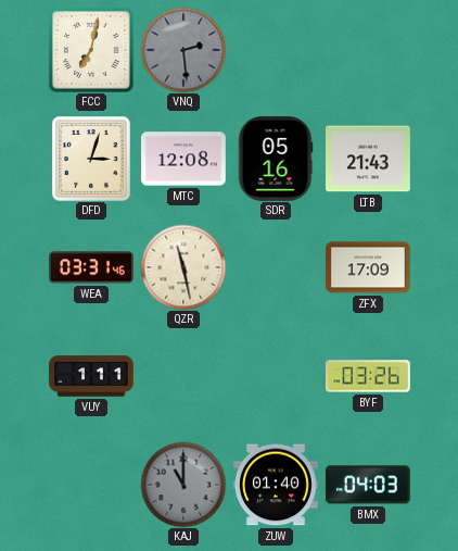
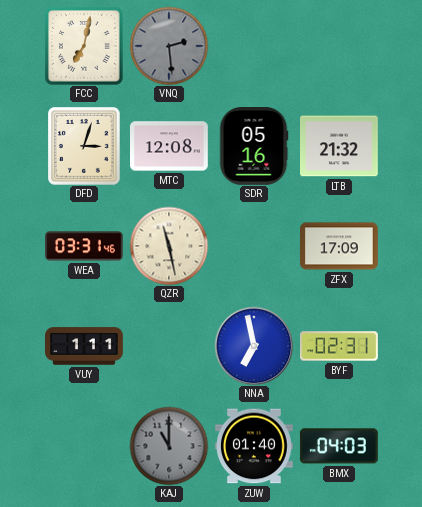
LTB: 21:43 -> 21:32 (340, 146)
NNA: none -> 6:58 (254, 346)
BYF: 03:26 -> 02:31 (340, 346)
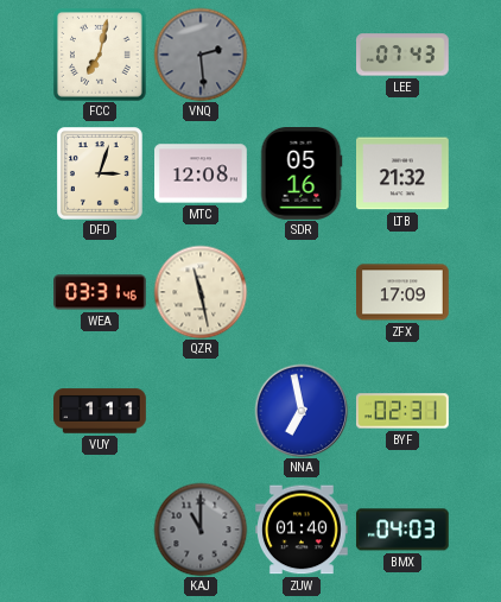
LEE: none -> 07:43 (404, 55)
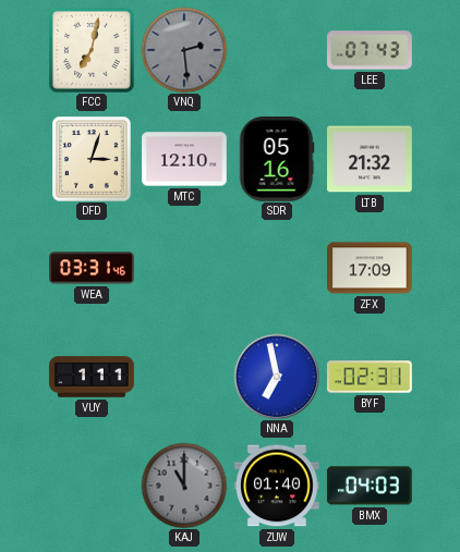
MTC: 12:08 -> 12:10 (185, 159)
QZR: 11:28 -> none (201, 292)
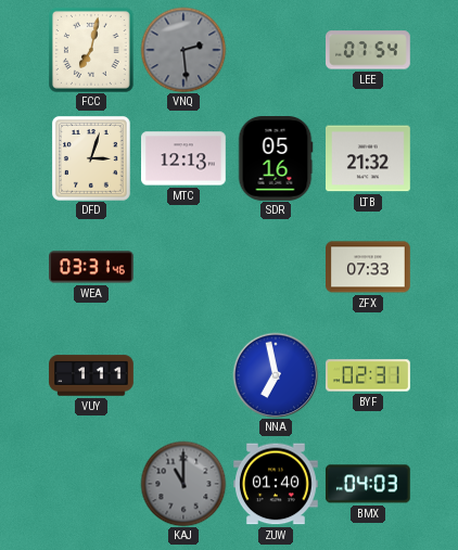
LEE: 07:43 -> 07:54 (369, 50)
MTC: 12:10 -> 12:13 (185, 158)
ZFX: 17:09 -> 07:33 (369, 267)
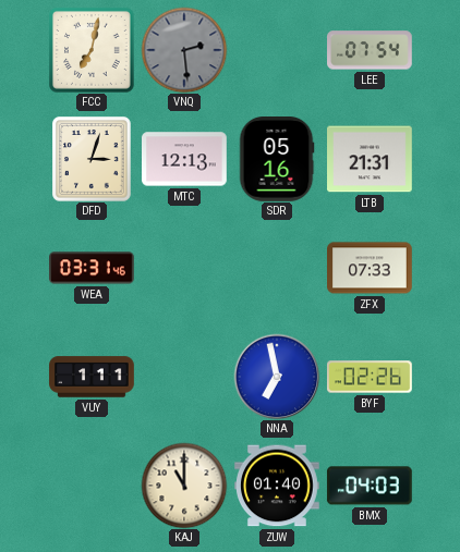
LTB: 21:32 -> 21:31 (371, 159)
BYF: 02:31 -> 02:26 (371, 377)
KAJ dial: grey -> cream (184, 486)
